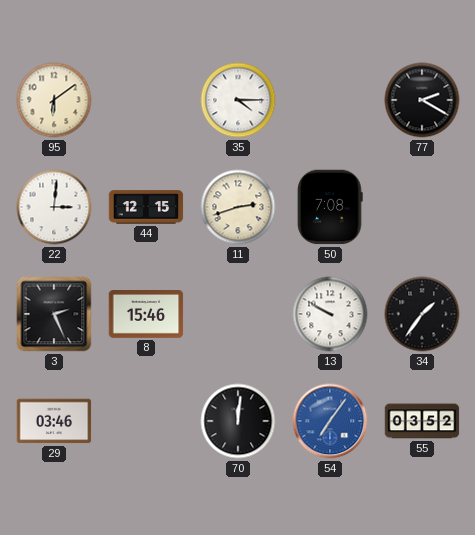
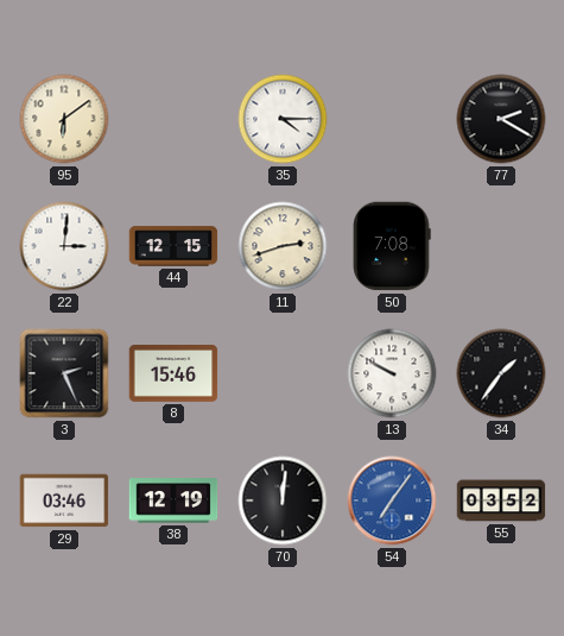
38: none -> 12:19 (173, 500)
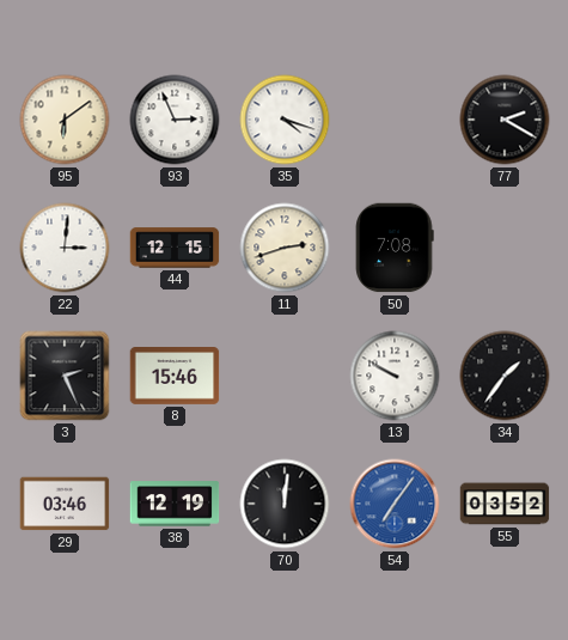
93: none -> 2:56 (175, 120)
35: 4:15 -> 4:18 (285, 120)
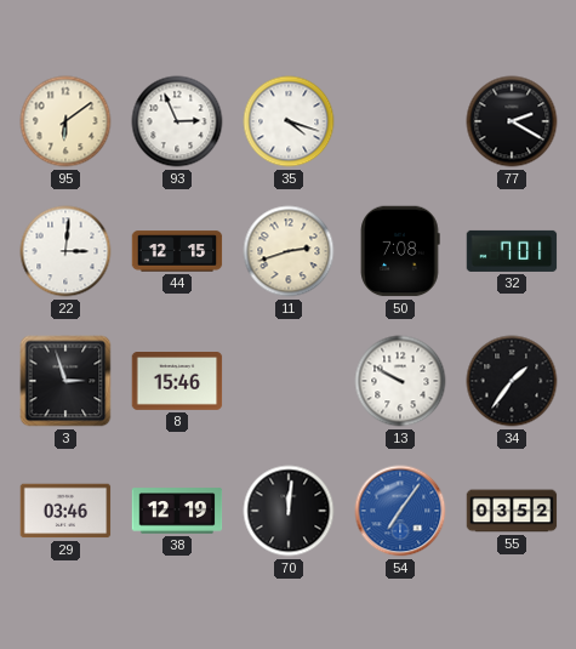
32: none -> 7:01 (512, 251)
3: 2:26 -> 2:57 (65, 381)
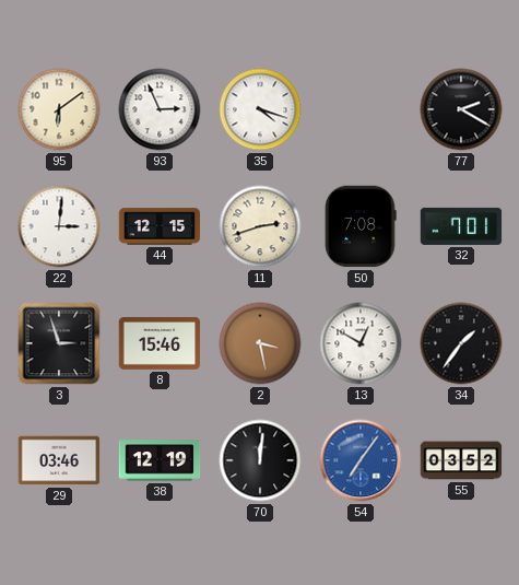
2: none -> 3:28 (260, 343)
13: 9:50 -> 12:50 (361, 343)
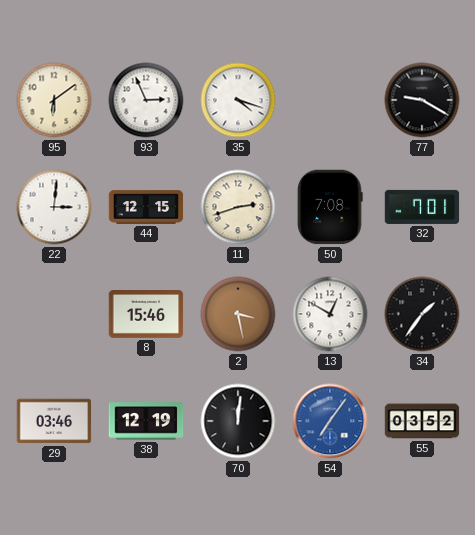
77: 2:20 -> 9:20 (422, 100)
3: 2:57 -> none (59, 343)
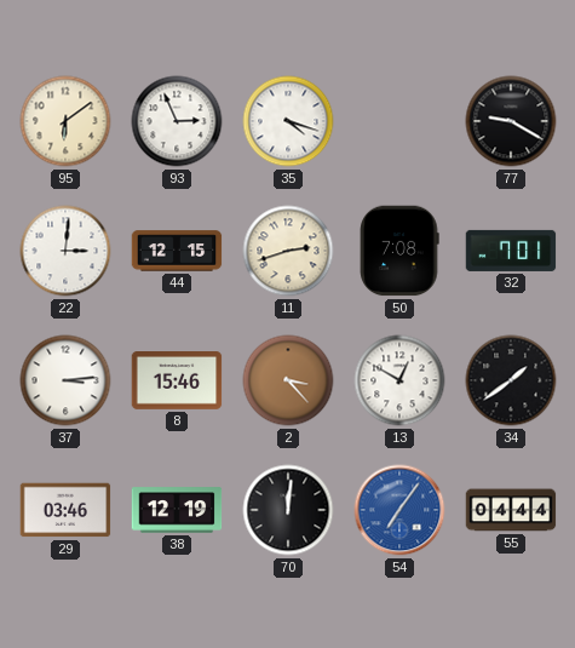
37: none -> 3:14 (65, 380)
2: 3:28 -> 3:23 (288, 380)
34: 1:36 -> 1:39 (511, 380)
55: 03:52 -> 04:44 (511, 510)
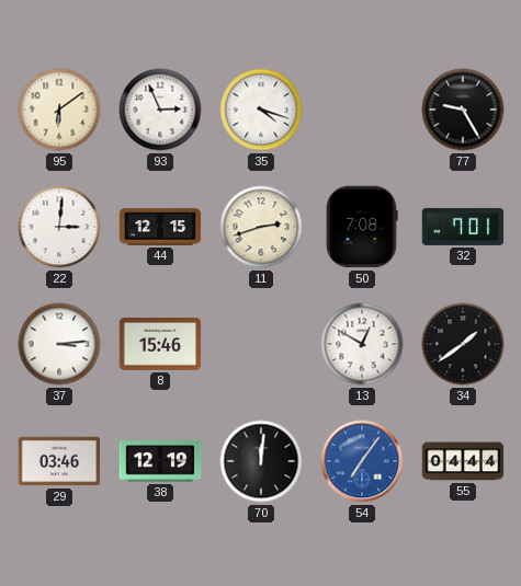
77: 9:20 -> 9:25 (463, 110)
2: 3:23 -> none (288, 380)
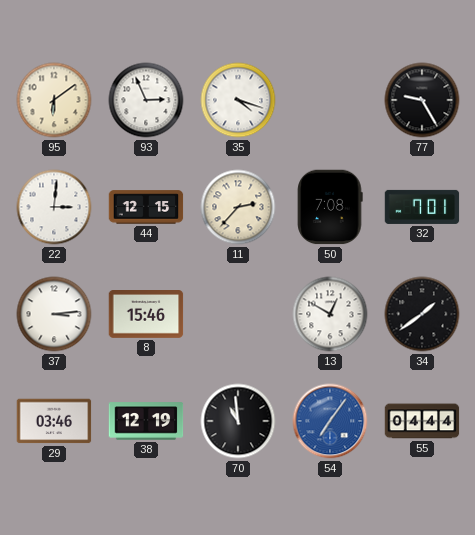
11: 2:42 -> 2:37 (238, 207)
70: 12:01 -> 10:59 (238, 421)
